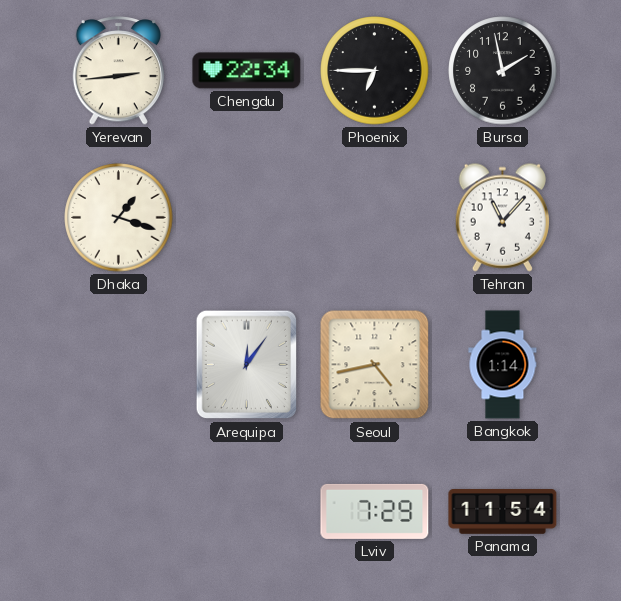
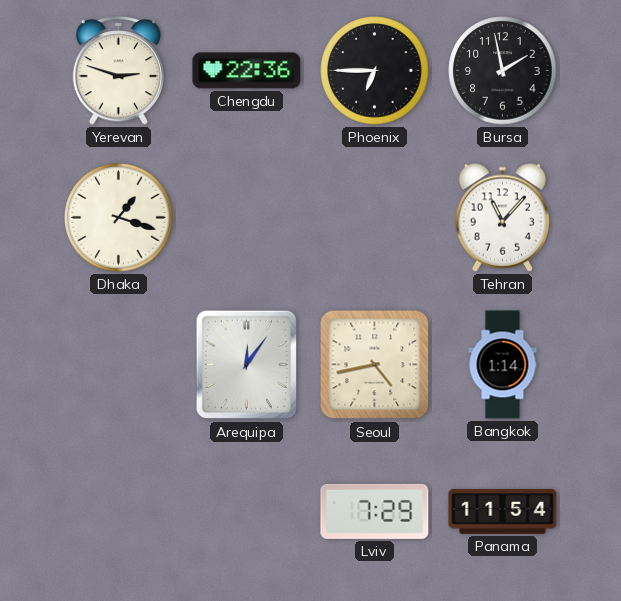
Yerevan: 2:44 -> 2:48 (118, 71)
Chengdu: 22:34 -> 22:36 (247, 71)
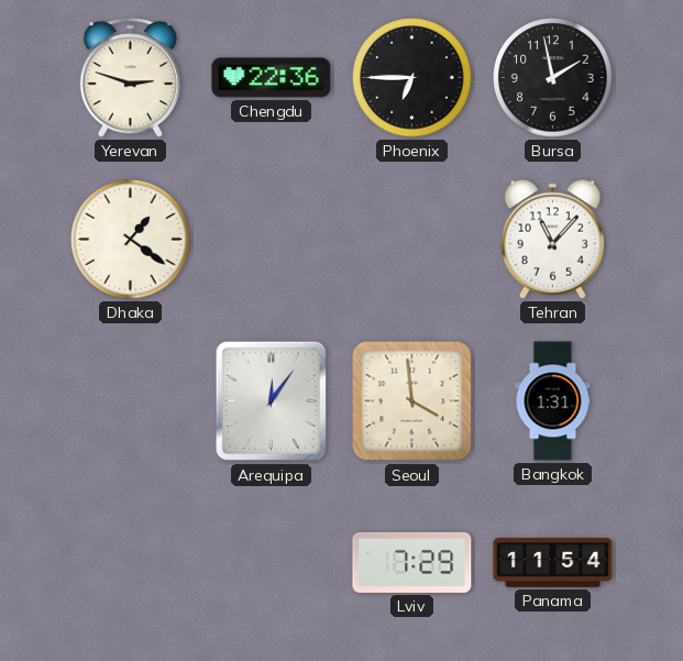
Dhaka: 1:18 -> 1:21 (131, 240)
Seoul: 4:43 -> 3:59 (412, 401)
Bangkok: 1:14 -> 1:31 (553, 401)
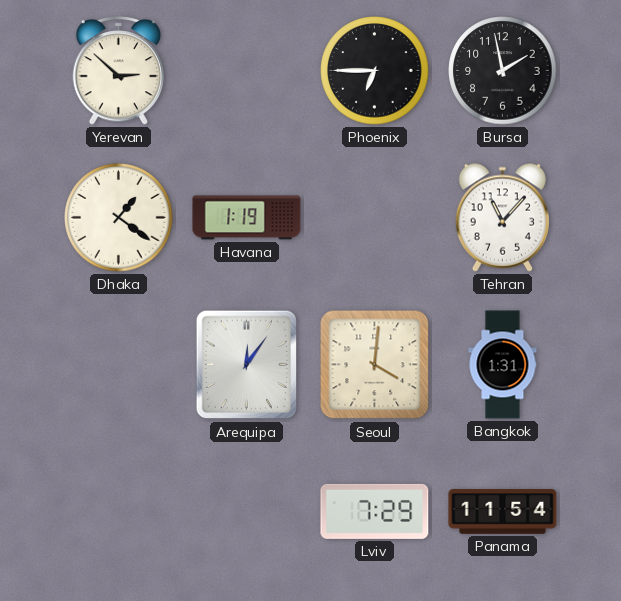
Yerevan: 2:48 -> 2:52 (118, 71)
Chengdu: 22:36 -> none (272, 78)
Havana: none -> 1:19 (247, 218)
Seoul: 3:59 -> 4:01 (375, 365)
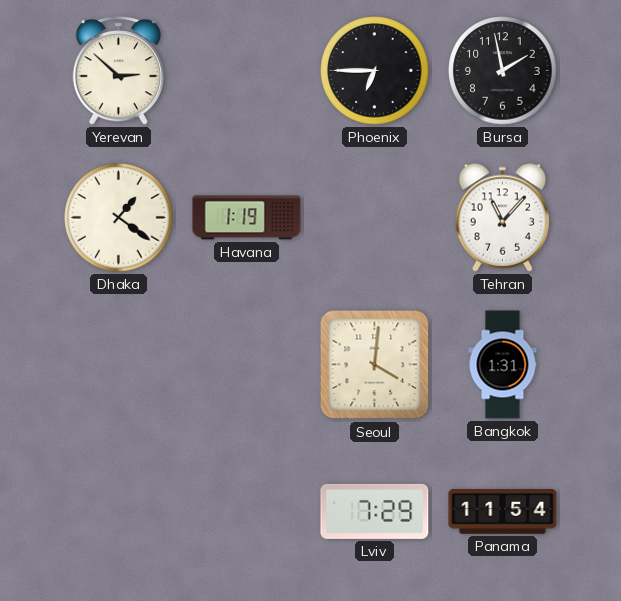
Arequipa: 12:06 -> none (246, 365)
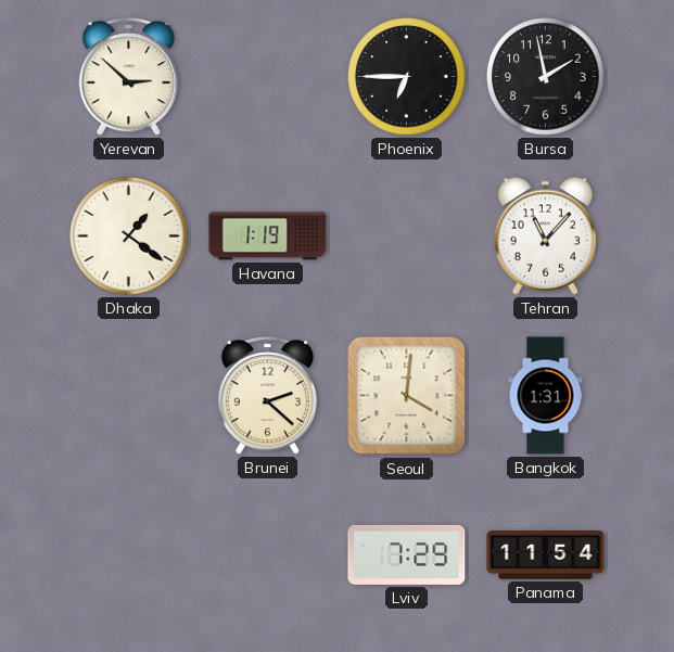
Brunei: none -> 2:22 (267, 396)
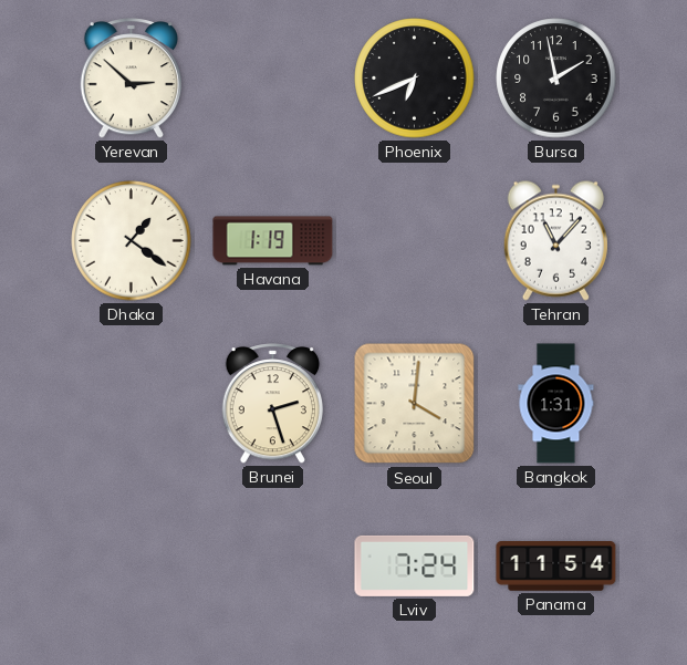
Phoenix: 6:45 -> 6:41 (415, 79)
Brunei: 2:22 -> 2:27 (272, 404)
Lviv: 7:29 -> 7:24 (415, 565)
